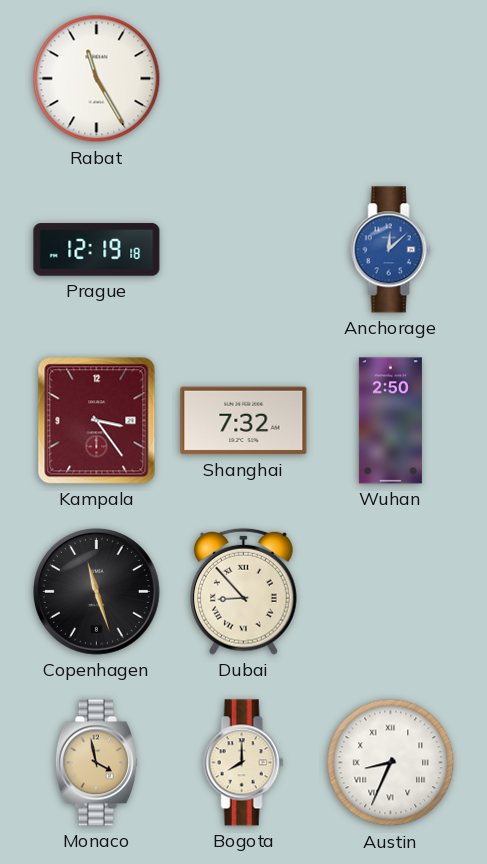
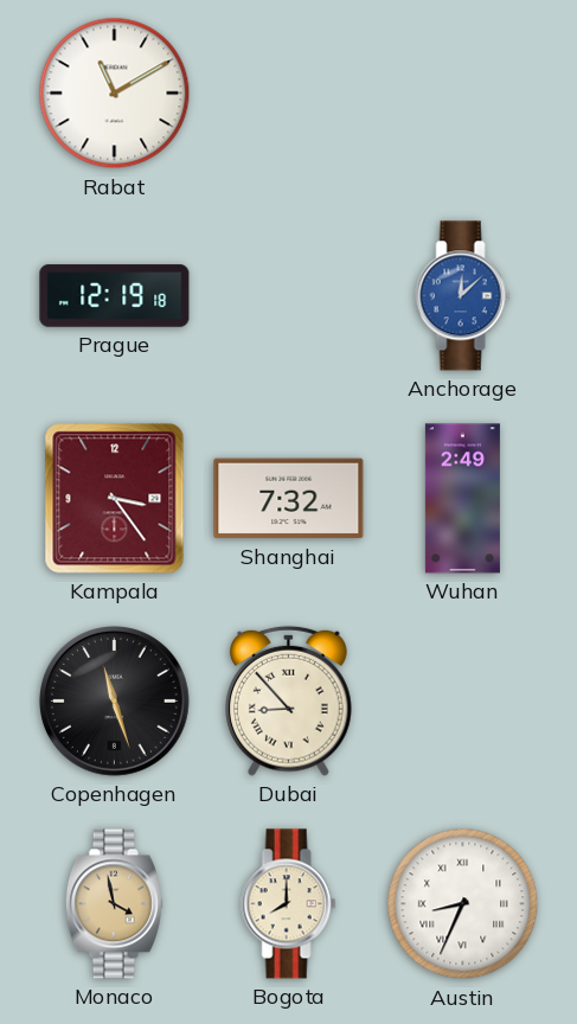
Rabat: 11:25 -> 11:10 (115, 94)
Wuhan: 2:50 -> 2:49 (462, 499)
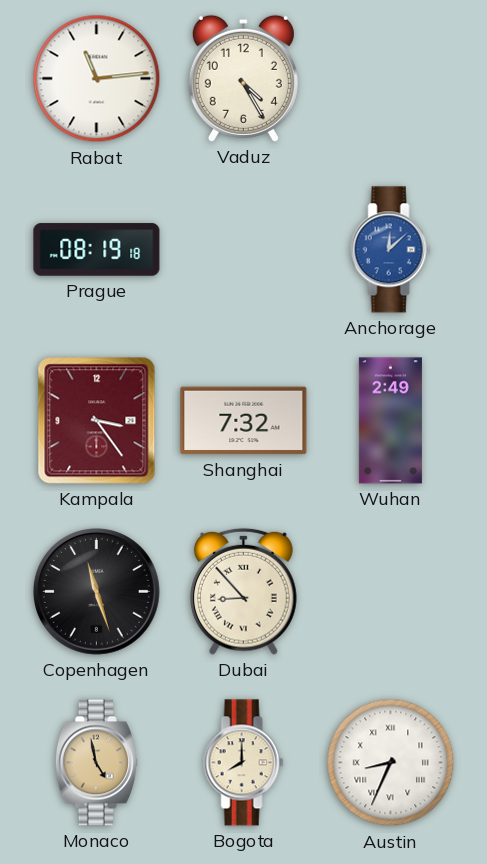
Rabat: 11:10 -> 11:14 (97, 79)
Vaduz: none -> 4:25 (243, 78)
Prague: 12:19 -> 08:19 (97, 250)
Monaco: 3:58 -> 4:58 (96, 763)
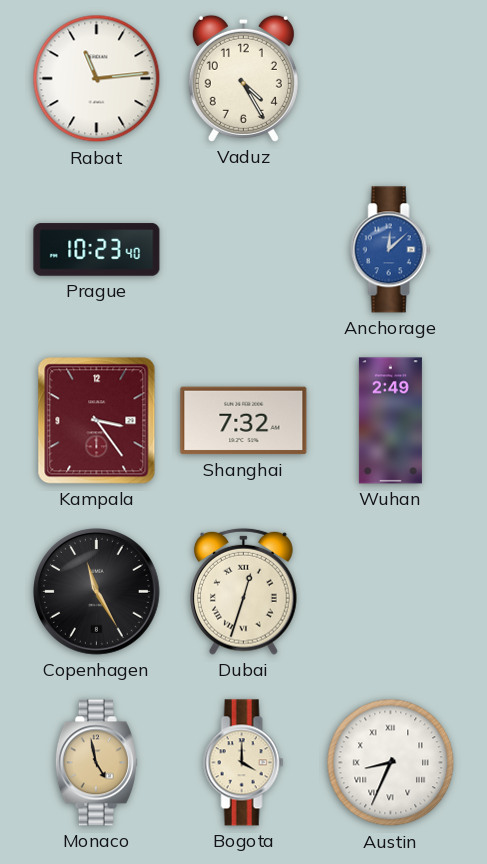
Prague: 08:19 -> 10:23 (97, 250)
Copenhagen: 11:27 -> 11:25 (97, 592)
Dubai: 8:53 -> 12:33 (244, 591)
Bogota: 8:00 -> 4:00 (244, 763)
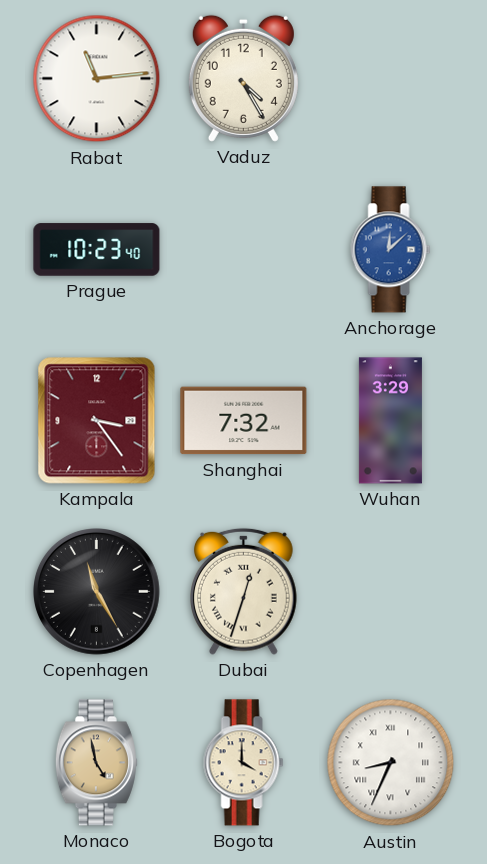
Wuhan: 2:49 -> 3:29 (390, 421)
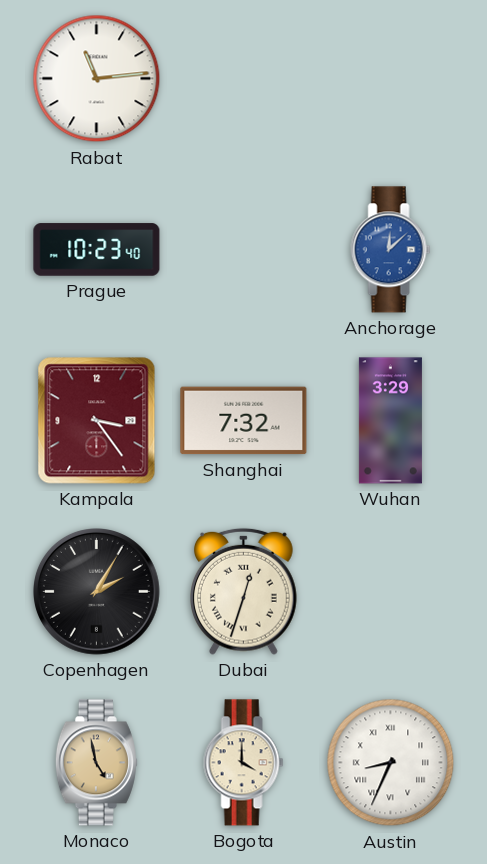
Vaduz: 4:25 -> none (243, 78)
Copenhagen: 11:25 -> 2:05 (97, 592)
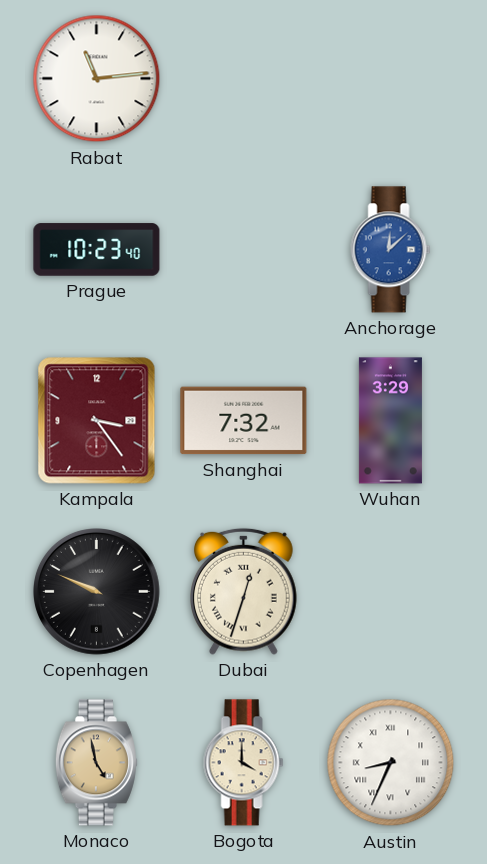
Copenhagen: 2:05 -> 9:49 (97, 592)
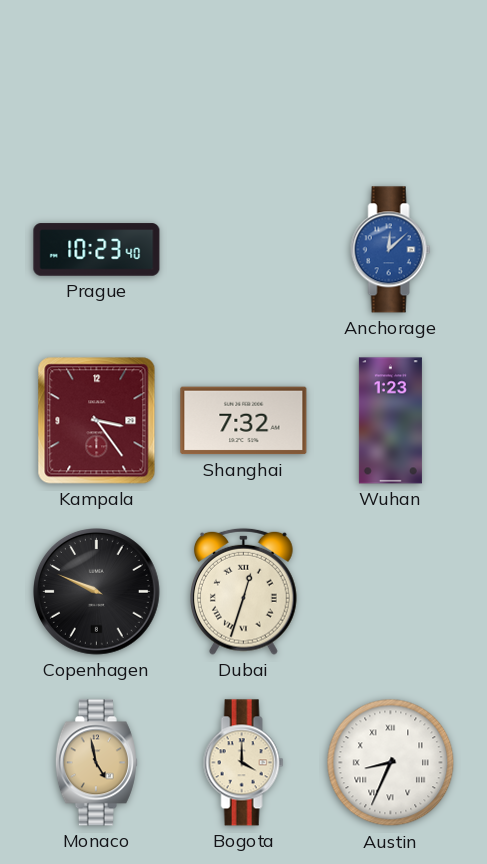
Rabat: 11:14 -> none (97, 79)
Wuhan: 3:29 -> 1:23 (390, 421)
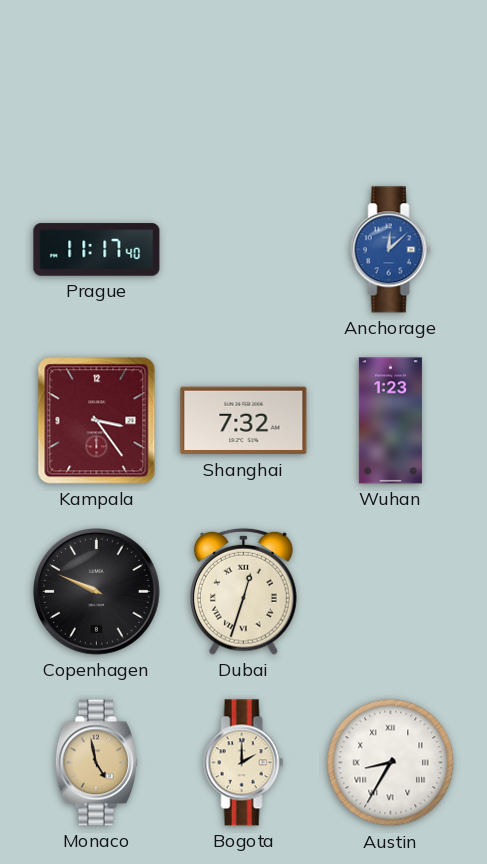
Prague: 10:23 -> 11:17 (97, 250)
Bogota: 4:00 -> 2:00 (244, 763)
Austin: 8:34 -> 8:35 (391, 763)
